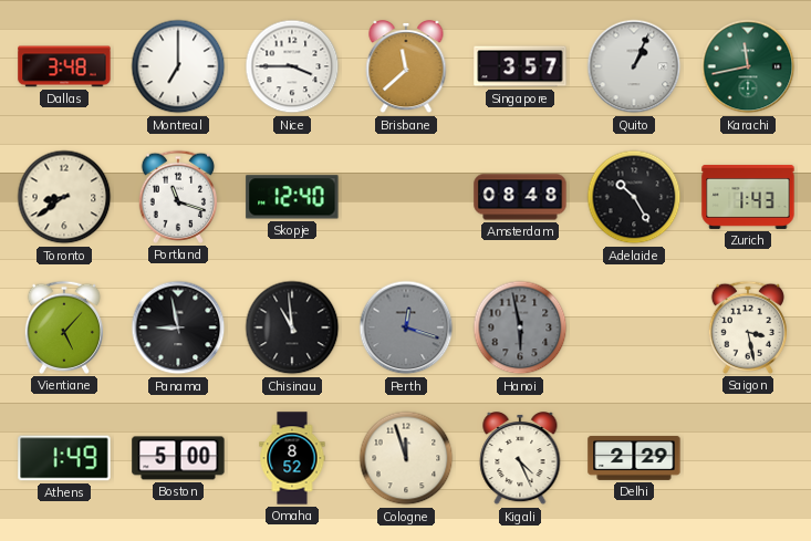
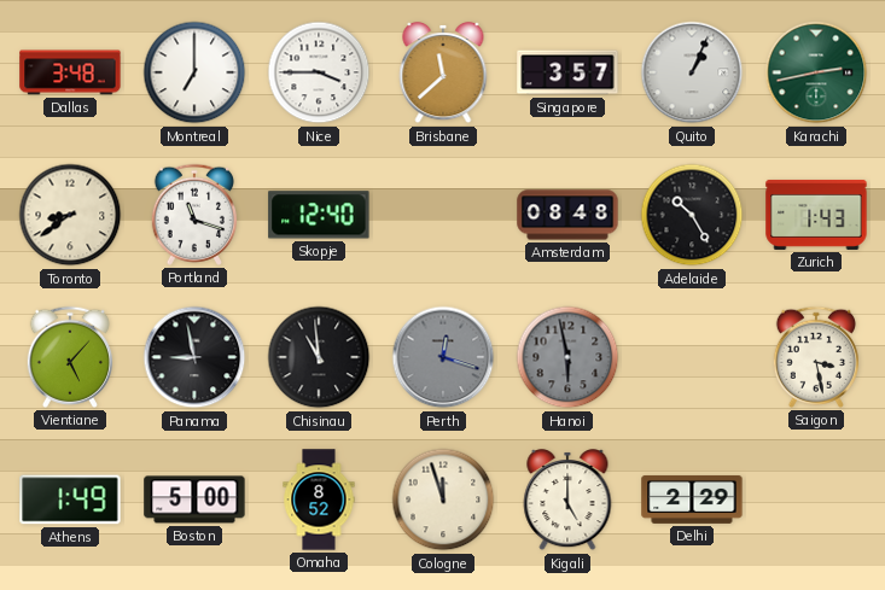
Karachi: 11:43 -> 2:43 (816, 72)
Kigali: 4:26 -> 5:00 (567, 501)
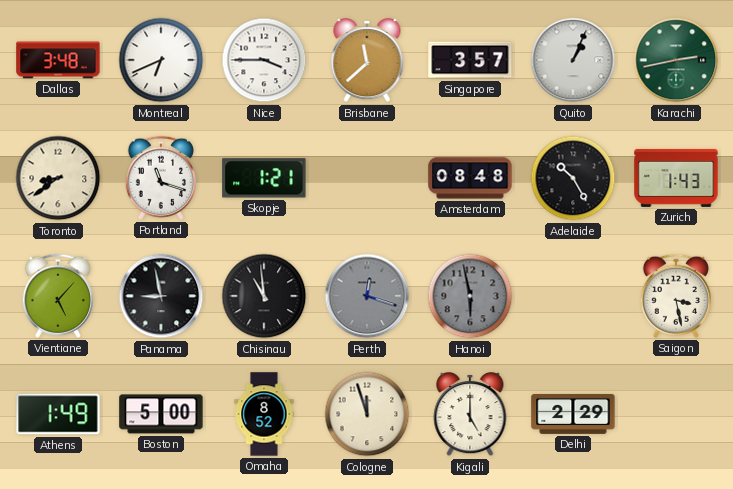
Montreal: 7:00 -> 6:41 (161, 60)
Skopje: 12:40 -> 1:21 (264, 178)
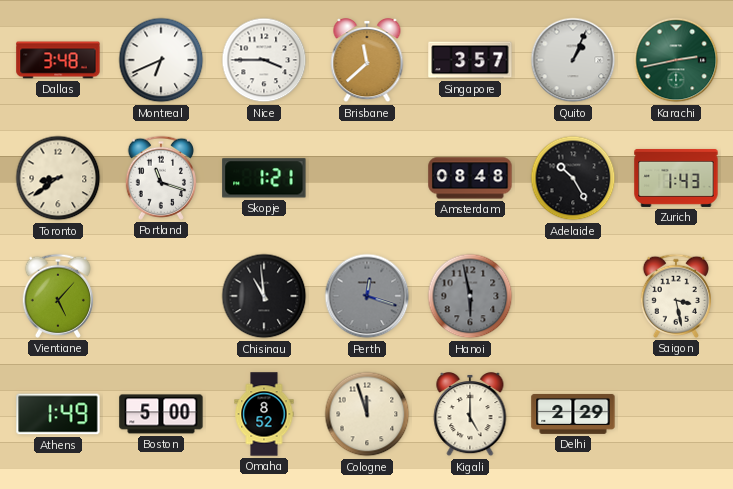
Panama: 8:58 -> none (161, 296)
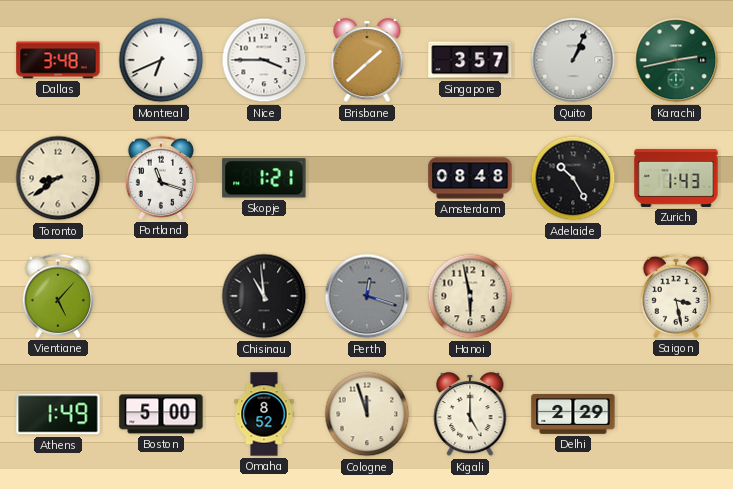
Brisbane: 11:38 -> 1:38 (367, 61)
Hanoi dial: grey -> cream (470, 296)
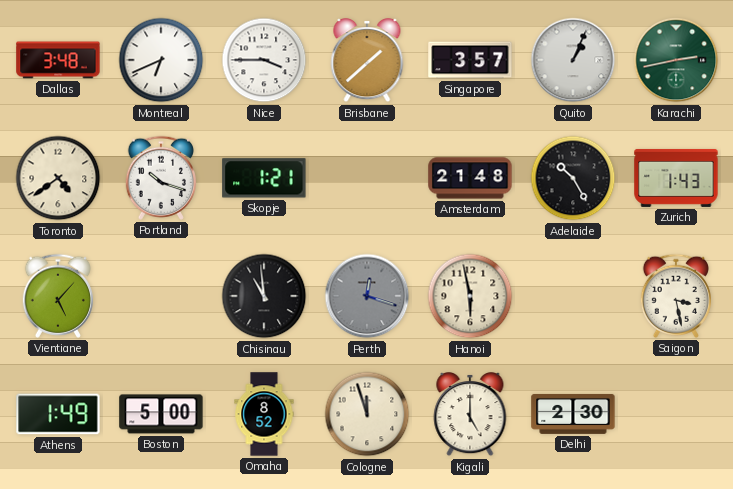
Toronto: 8:39 -> 4:39 (58, 178)
Portland: 11:18 -> 10:18 (160, 178)
Amsterdam: 08:48 -> 21:48 (470, 178)
Delhi: 2:29 -> 2:30 (573, 414)
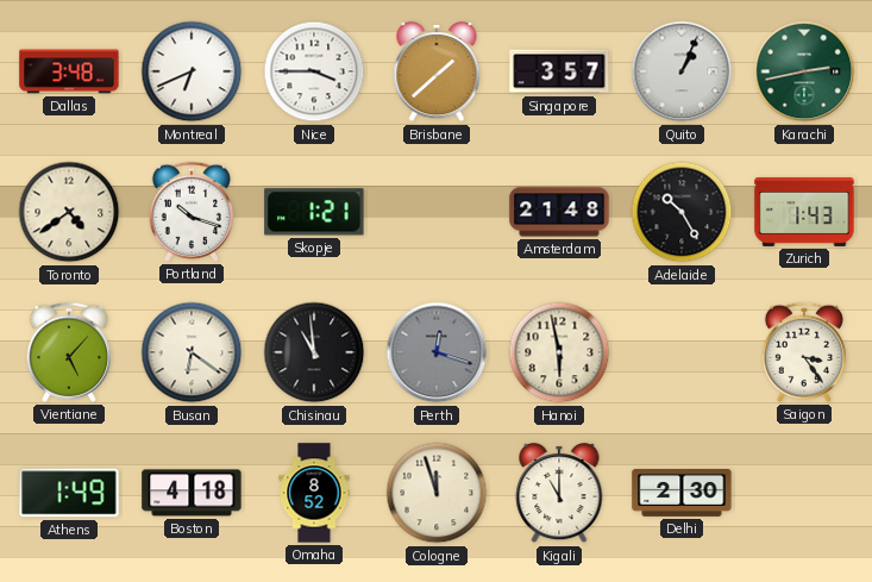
Busan: none -> 6:21 (192, 352)
Saigon: 3:28 -> 3:24 (803, 352)
Boston: 5:00 -> 4:18 (192, 493)
Kigali: 5:00 -> 11:00 (559, 494)
